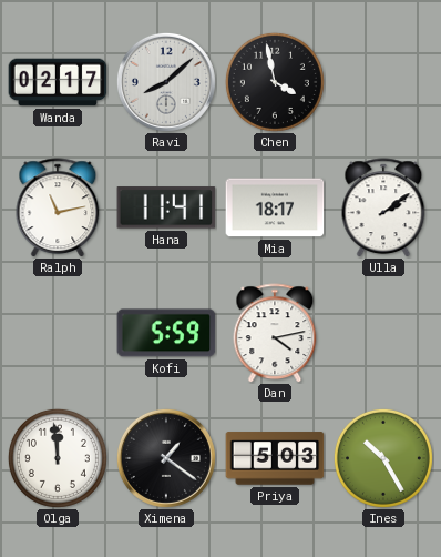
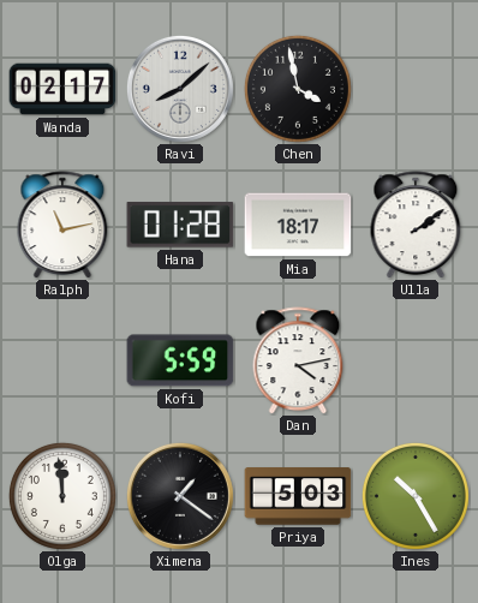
Hana: 11:41 -> 01:28 (180, 225)
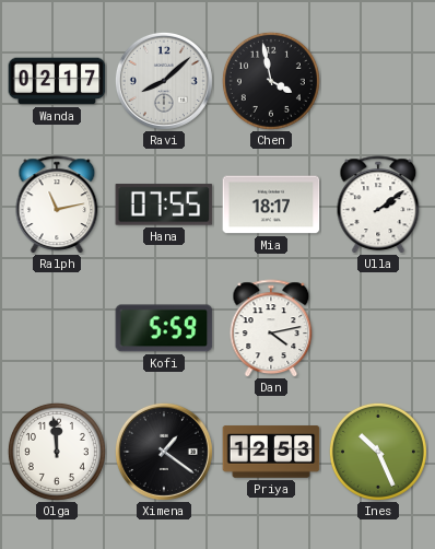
Hana: 01:28 -> 07:55 (164, 205)
Priya: 5:03 -> 12:53 (271, 452)
Ines: 10:25 -> 10:26 (378, 452)
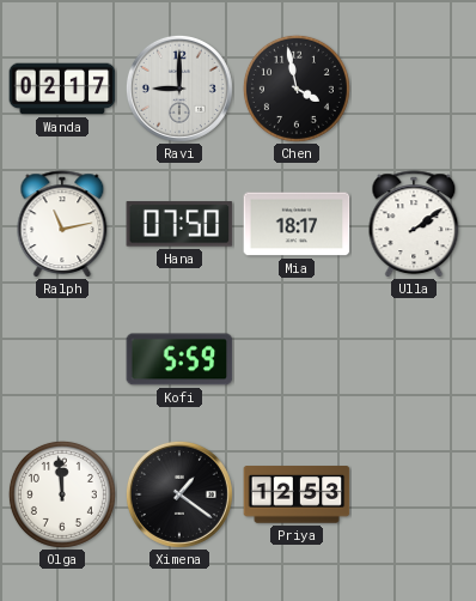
Ravi: 8:08 -> 9:00 (179, 89)
Hana: 07:55 -> 07:50 (179, 224)
Dan: 4:13 -> none (271, 328)
Ines: 10:26 -> none (378, 452)
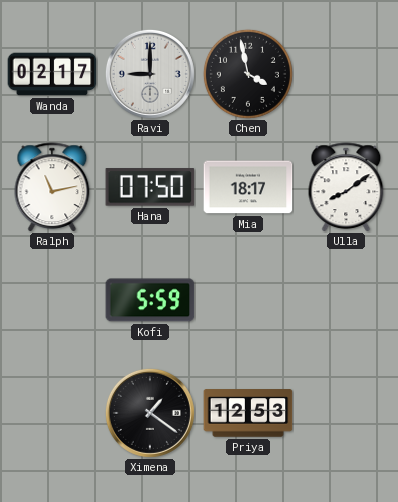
Ulla: 2:09 -> 8:09 (346, 187)
Olga: 11:59 -> none (62, 494)
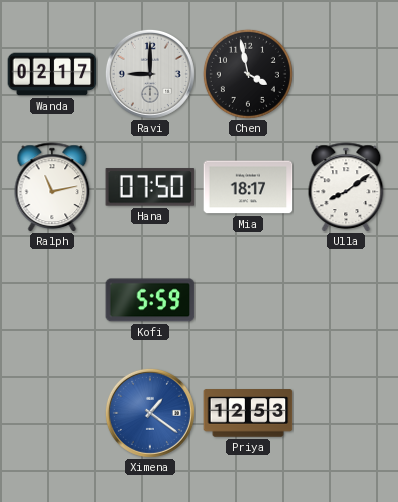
Ximena dial: black -> blue (150, 413)
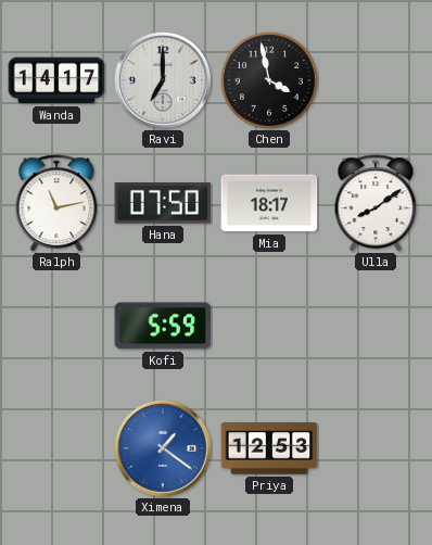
Wanda: 02:17 -> 14:17 (56, 80)
Ravi: 9:00 -> 7:00 (163, 80)
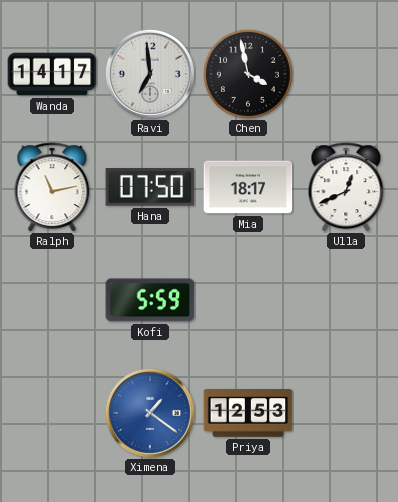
Ravi: 7:00 -> 6:59 (150, 74)
Ulla: 8:09 -> 12:41 (346, 187)
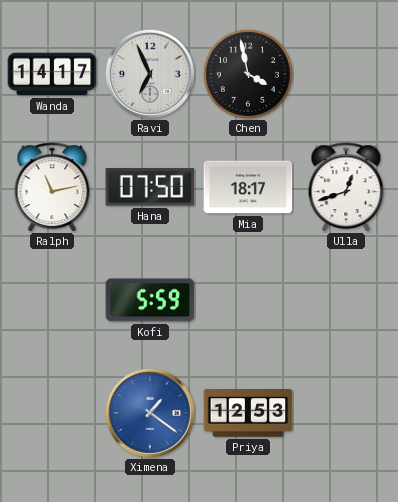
Ravi: 6:59 -> 6:56 (150, 74)
Ulla: 12:41 -> 12:42 (346, 187)
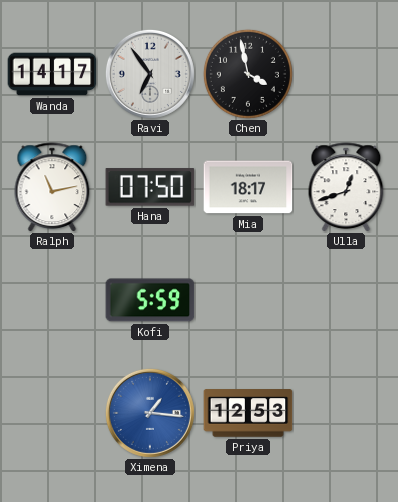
Ravi: 6:56 -> 6:54 (150, 74)
Ximena: 1:21 -> 1:16 (150, 413)
